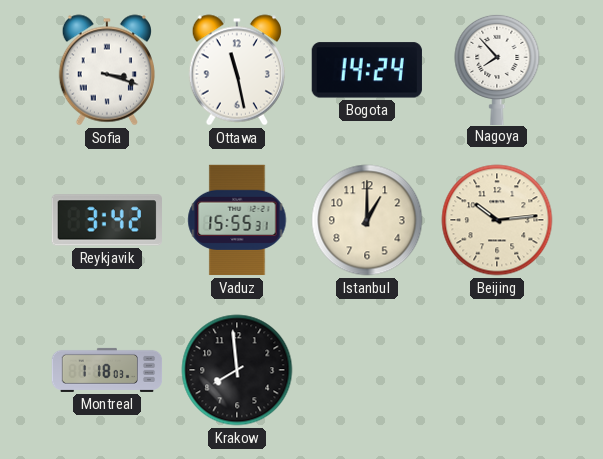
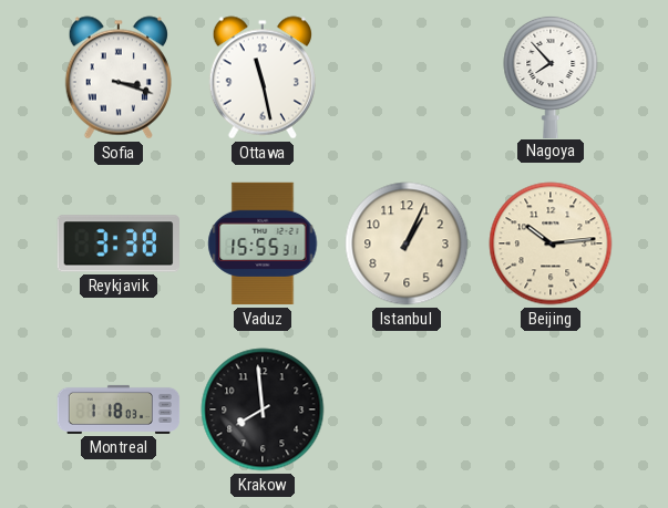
Bogota: 14:24 -> none (367, 70)
Reykjavik: 3:42 -> 3:38 (119, 243)
Istanbul: 1:00 -> 1:04 (407, 243)
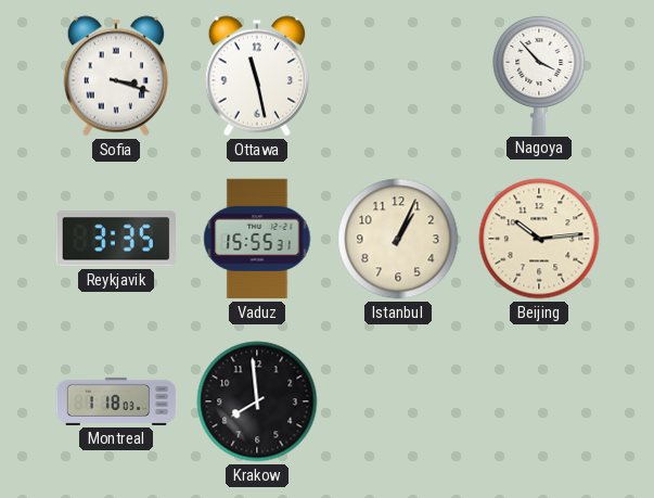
Nagoya: 7:53 -> 3:53 (539, 75)
Reykjavik: 3:38 -> 3:35 (116, 239)
